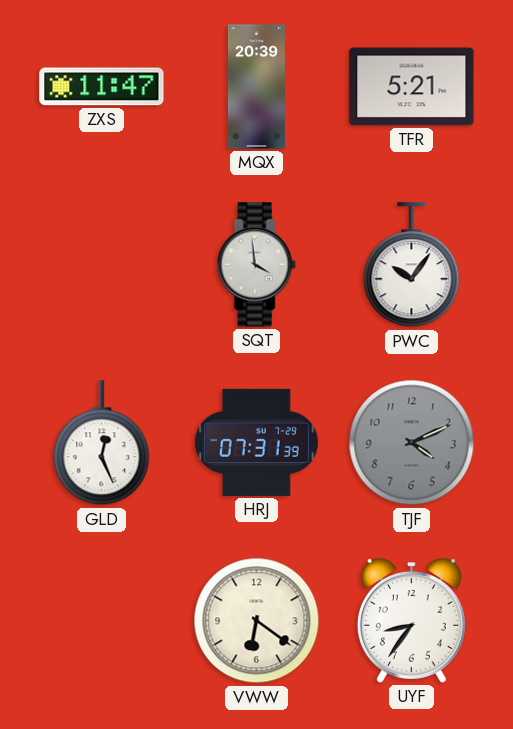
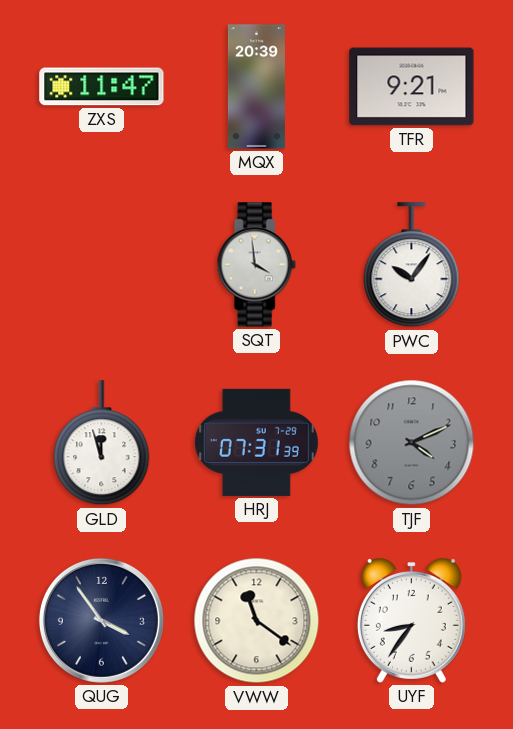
TFR: 5:21 -> 9:21 (412, 87)
GLD: 12:26 -> 11:57 (102, 443)
QUG: none -> 3:54 (101, 620)
VWW: 6:21 -> 11:21 (257, 621)
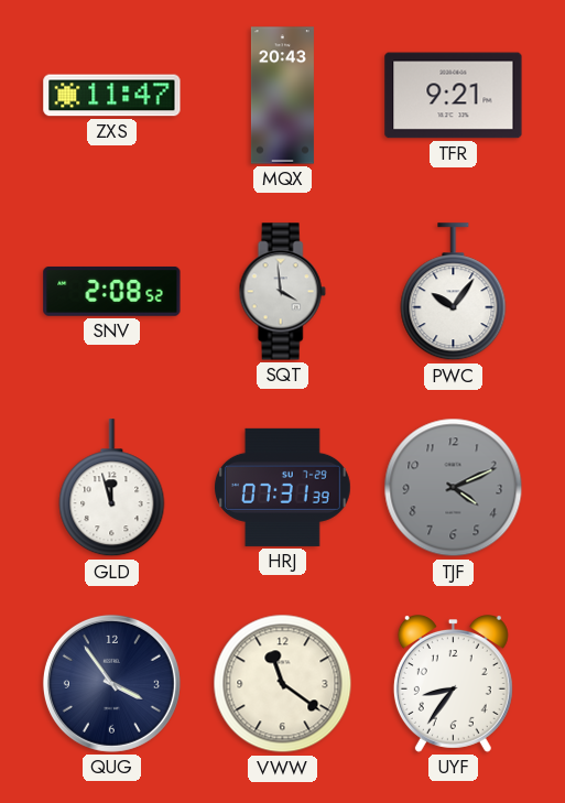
MQX: 20:39 -> 20:43 (282, 96)
SNV: none -> 2:08 (112, 291)
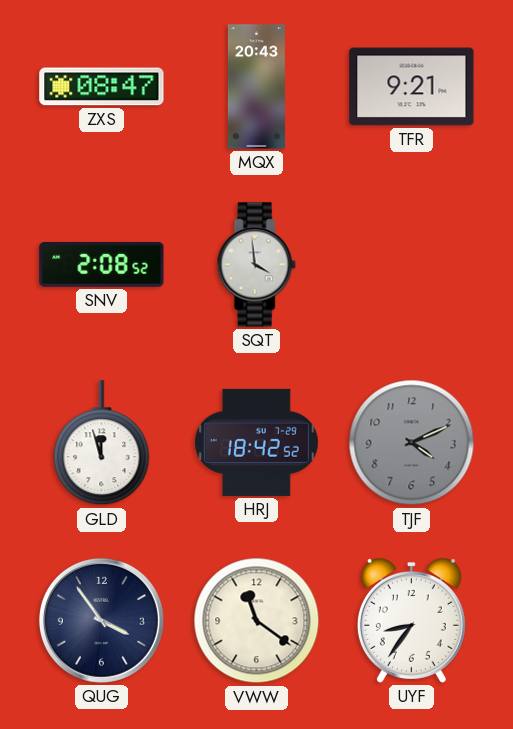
ZXS: 11:47 -> 08:47 (102, 87)
PWC: 10:06 -> none (454, 292)
HRJ: 07:31 -> 18:42 (257, 442)
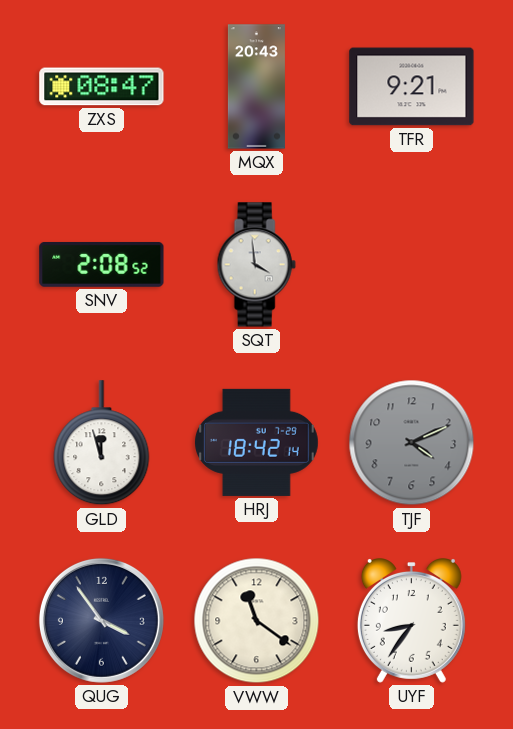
HRJ: 18:42:52 -> 18:42:14 (257, 442)
